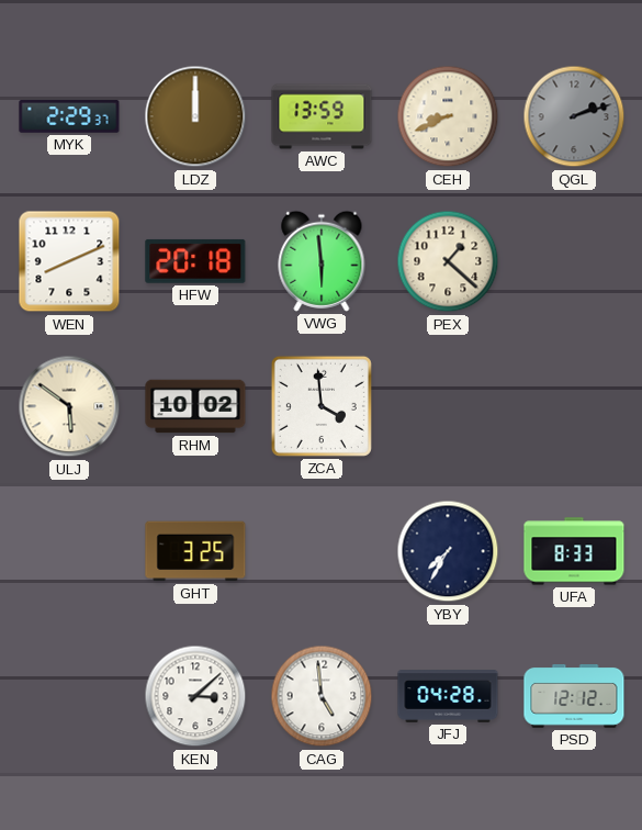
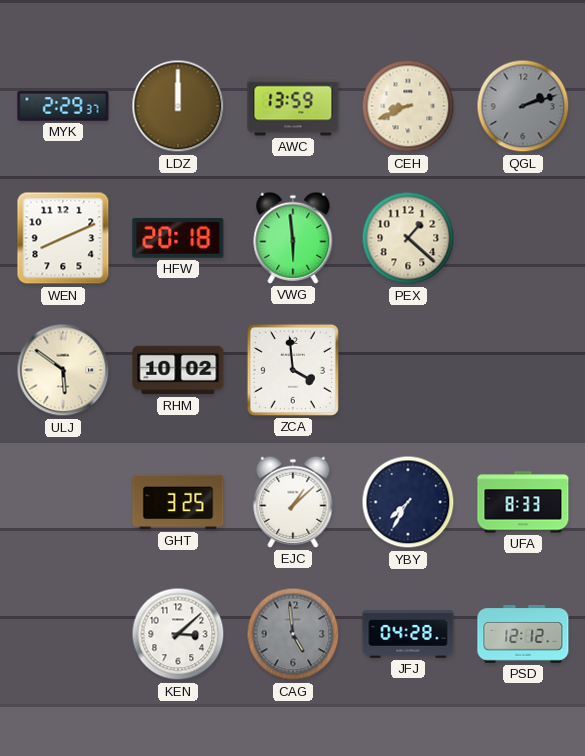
EJC: none -> 1:08 (293, 502)
CAG dial: white -> grey (293, 634)
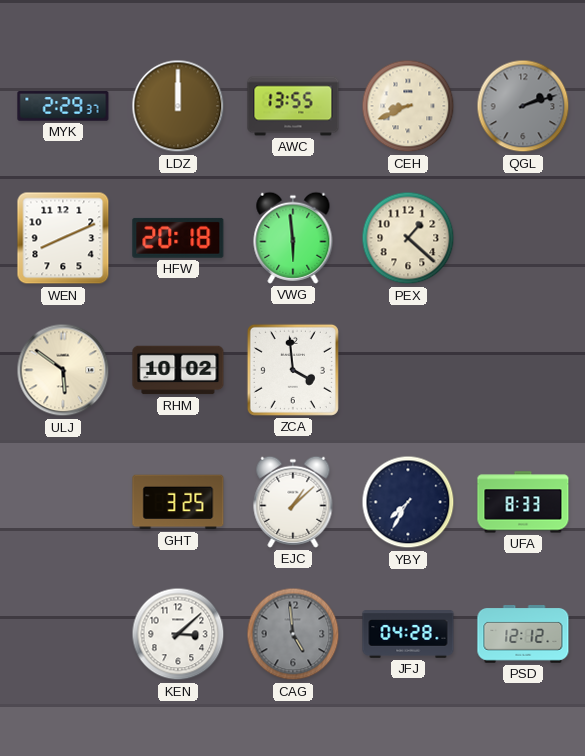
AWC: 13:59 -> 13:55 (293, 106)
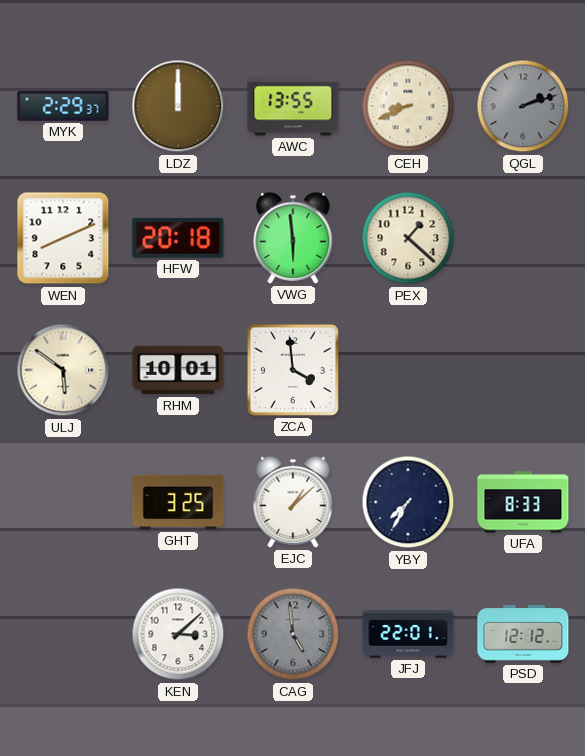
RHM: 10:02 -> 10:01 (178, 370)
JFJ: 04:28 -> 22:01 (408, 634)
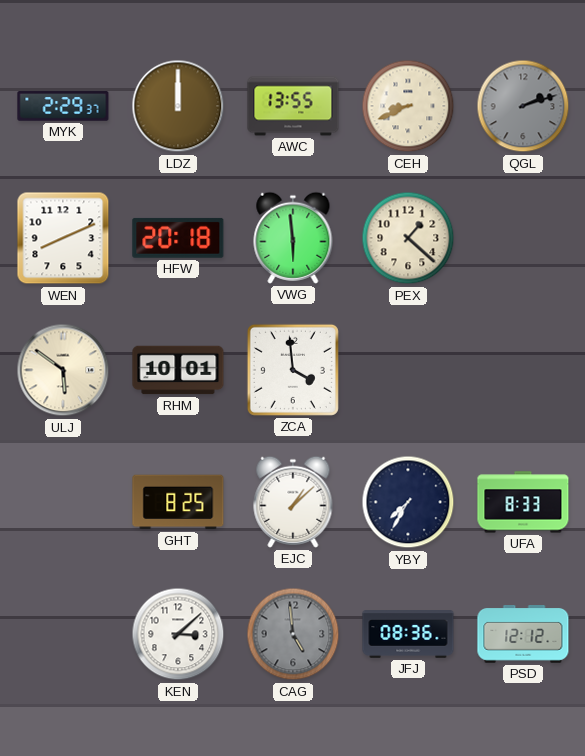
GHT: 3:25 -> 8:25 (178, 502)
JFJ: 22:01 -> 08:36 (408, 634)
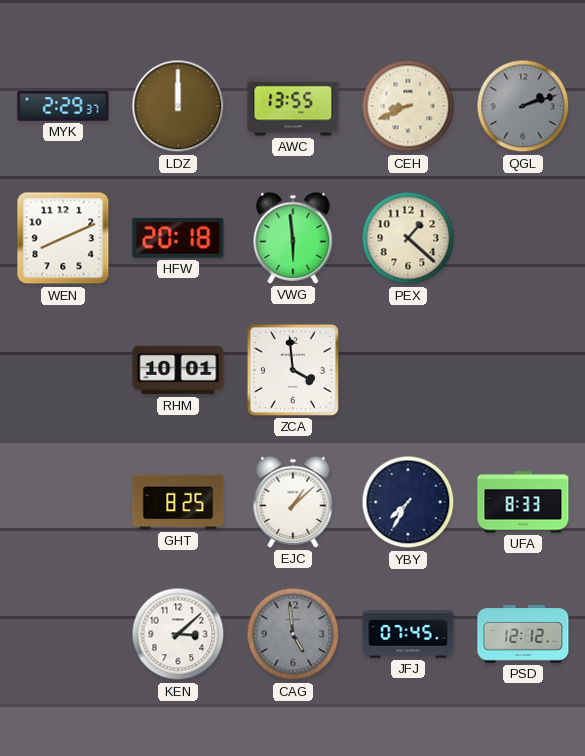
ULJ: 5:51 -> none (63, 370)
JFJ: 08:36 -> 07:45 (408, 634)
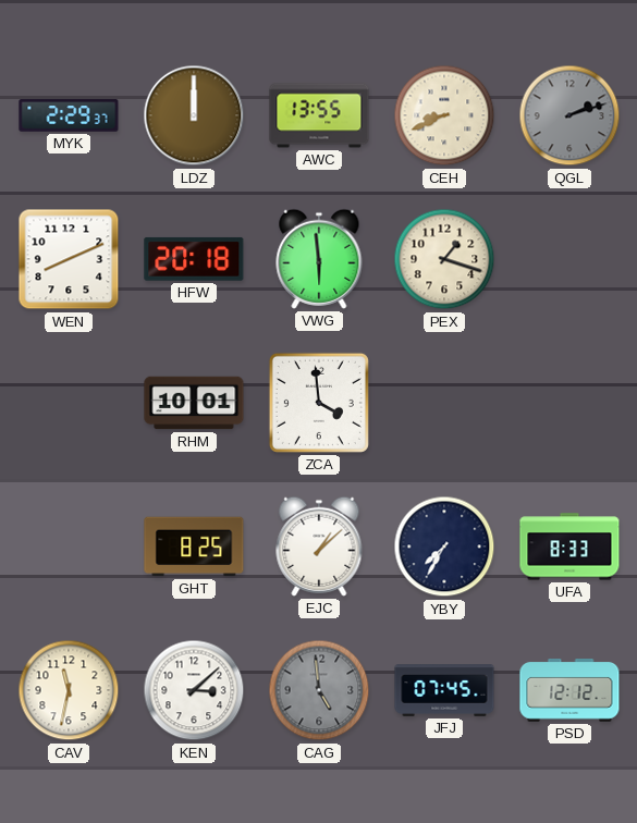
PEX: 1:22 -> 1:18 (444, 259)
CAV: none -> 11:32 (69, 690)
